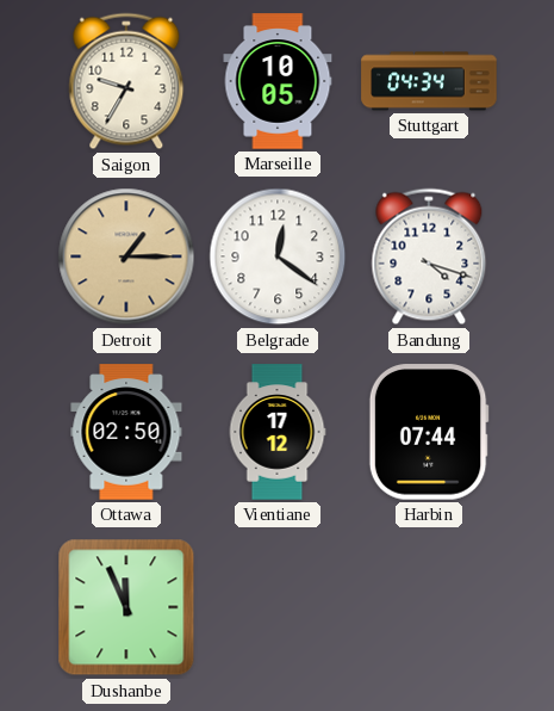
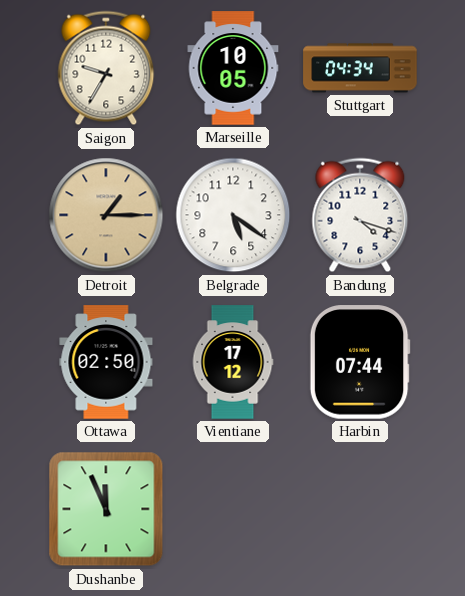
Belgrade: 12:21 -> 5:21 (233, 215)
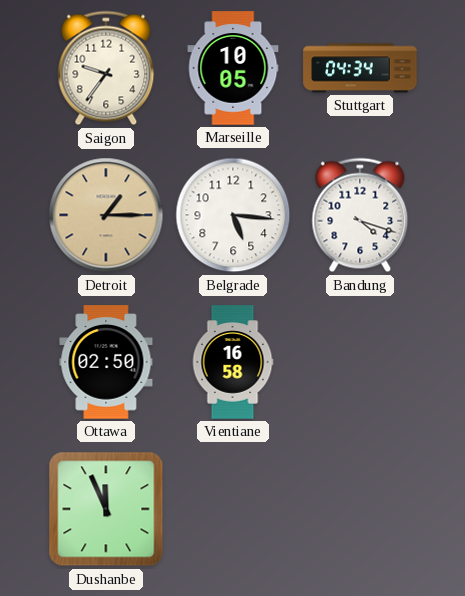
Saigon: 9:35 -> 9:36 (106, 68)
Belgrade: 5:21 -> 5:16 (233, 215)
Vientiane: 17:12 -> 16:58 (233, 362)
Harbin: 07:44 -> none (360, 362)
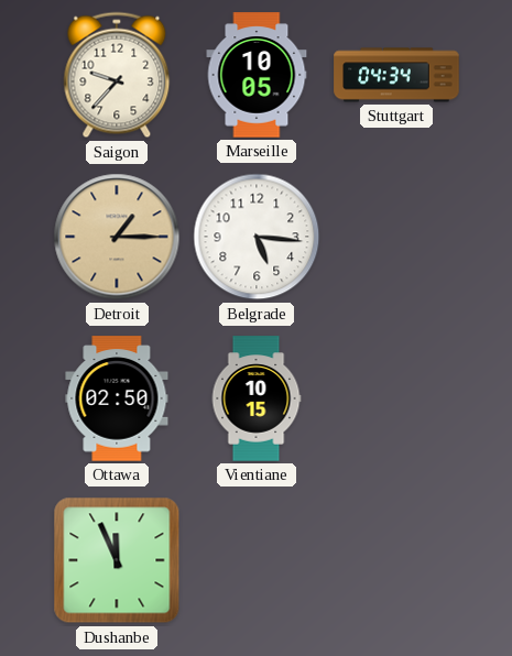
Saigon: 9:36 -> 9:37 (117, 75)
Bandung: 4:18 -> none (360, 215)
Vientiane: 16:58 -> 10:15 (257, 398)
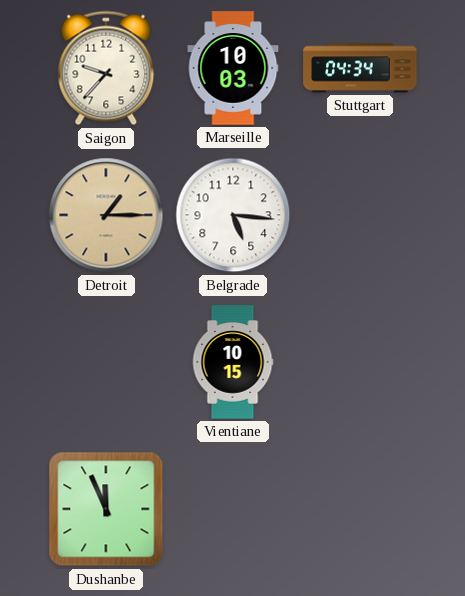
Marseille: 10:05 -> 10:03 (233, 68)
Ottawa: 02:50 -> none (117, 398)
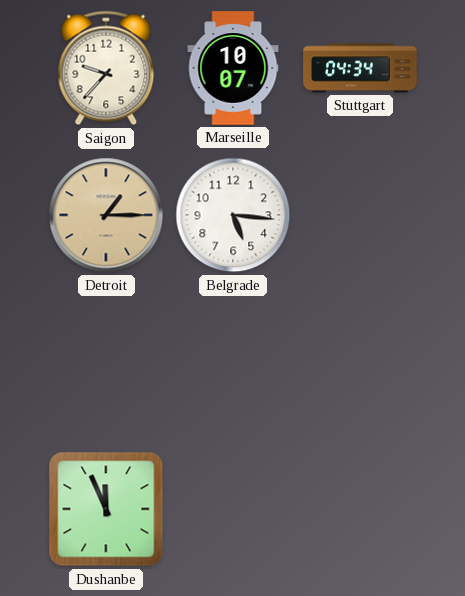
Marseille: 10:03 -> 10:07 (233, 68)
Vientiane: 10:15 -> none (233, 362)
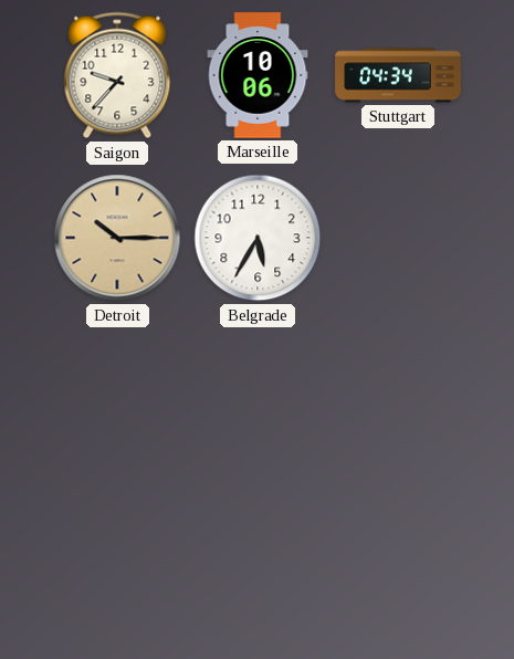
Marseille: 10:07 -> 10:06 (258, 75)
Detroit: 1:15 -> 10:15 (117, 238)
Belgrade: 5:16 -> 5:35 (258, 238)
Dushanbe: 11:56 -> none (106, 509)
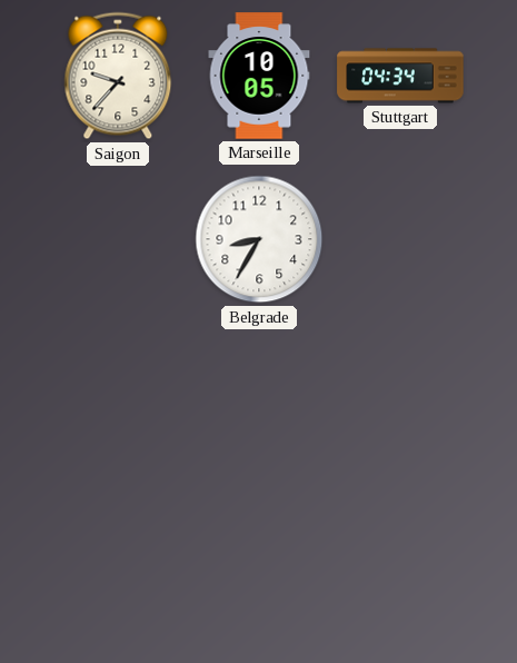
Marseille: 10:06 -> 10:05 (259, 76)
Detroit: 10:15 -> none (117, 238)
Belgrade: 5:35 -> 8:35 (259, 239)
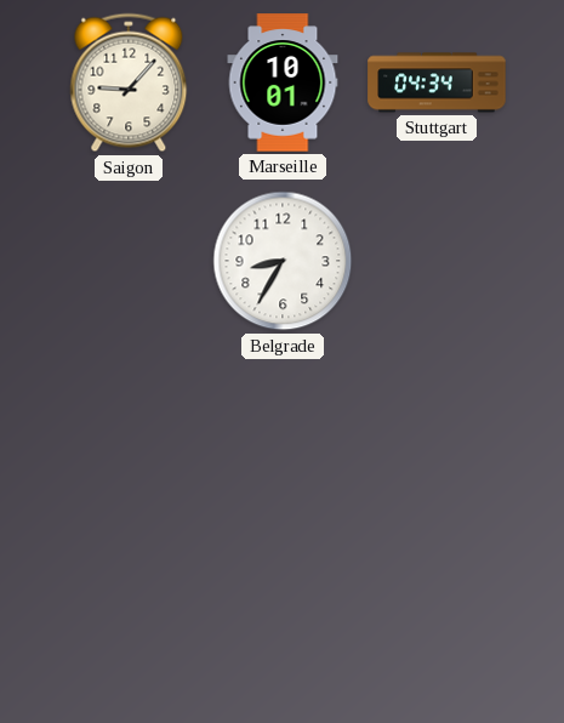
Saigon: 9:37 -> 9:07 (129, 82)
Marseille: 10:05 -> 10:01 (283, 82)
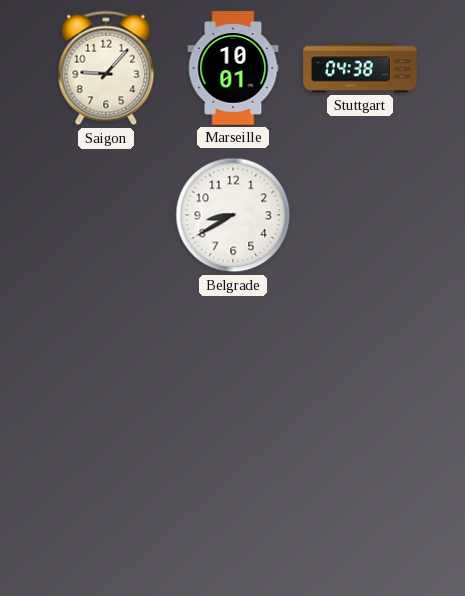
Stuttgart: 04:34 -> 04:38 (360, 68)
Belgrade: 8:35 -> 8:40 (233, 215)
